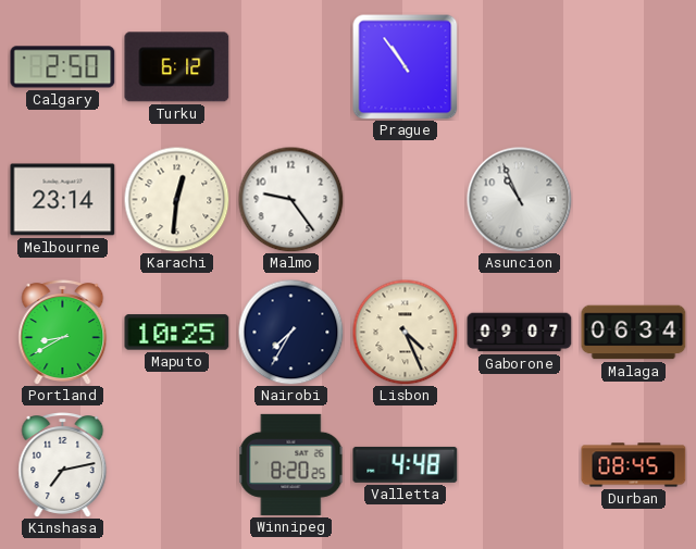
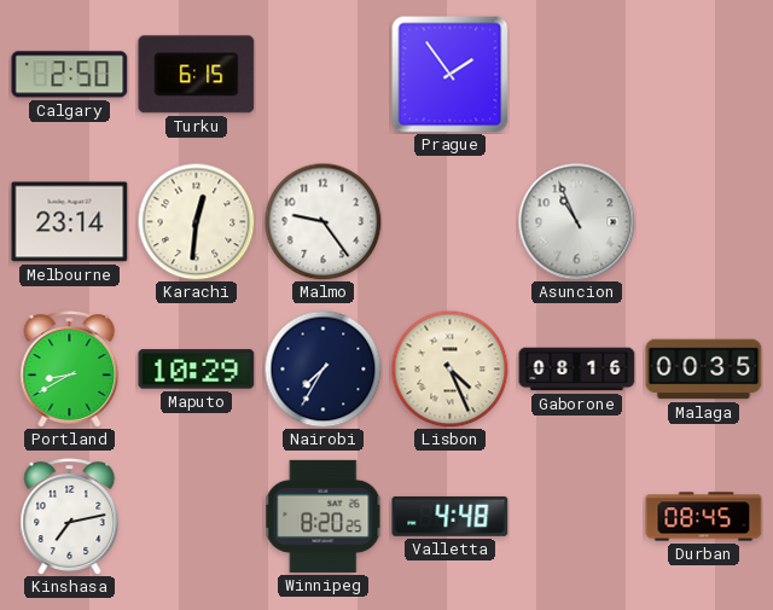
Turku: 6:12 -> 6:15 (197, 75)
Prague: 10:54 -> 1:54 (451, 75)
Maputo: 10:25 -> 10:29 (197, 370)
Gaborone: 09:07 -> 08:16 (577, 370)
Malaga: 06:34 -> 00:35 (704, 370)
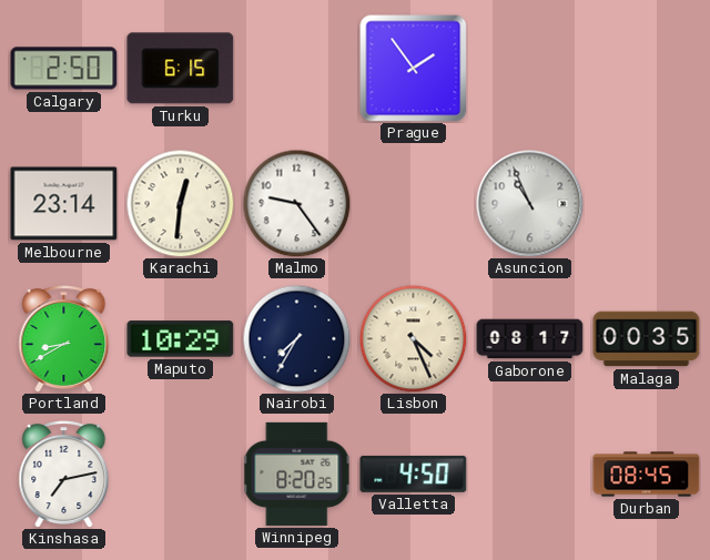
Gaborone: 08:16 -> 08:17 (530, 339)
Valletta: 4:48 -> 4:50 (414, 474)
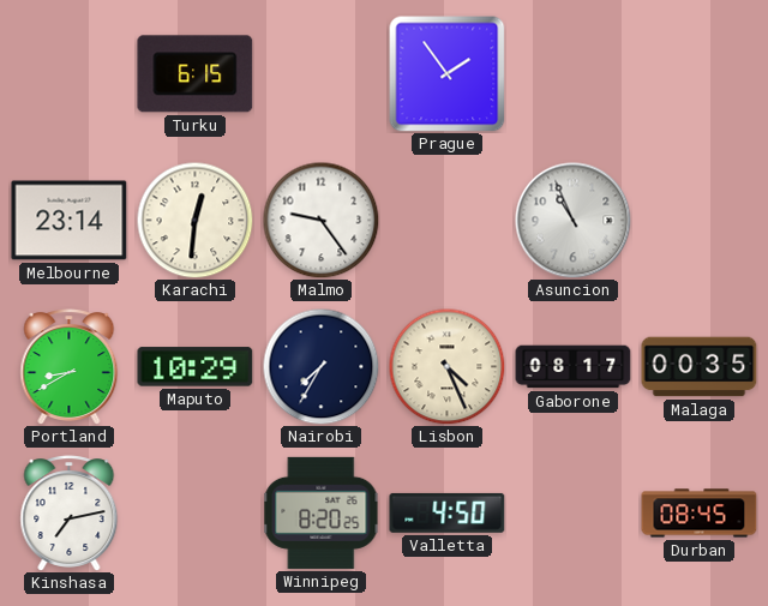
Calgary: 2:50 -> none (64, 69)
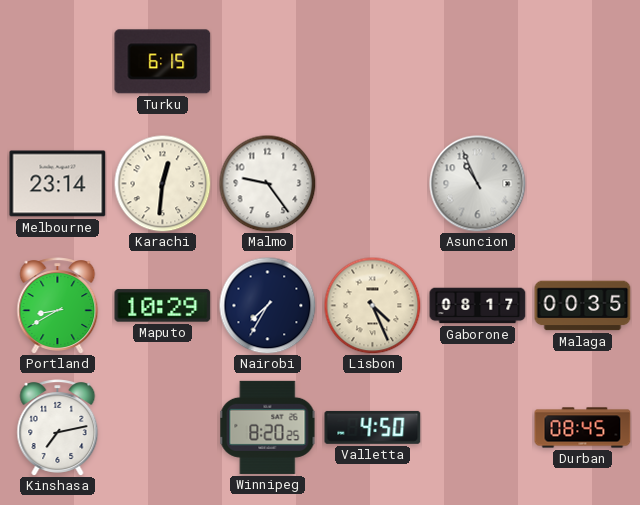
Prague: 1:54 -> none (448, 74)
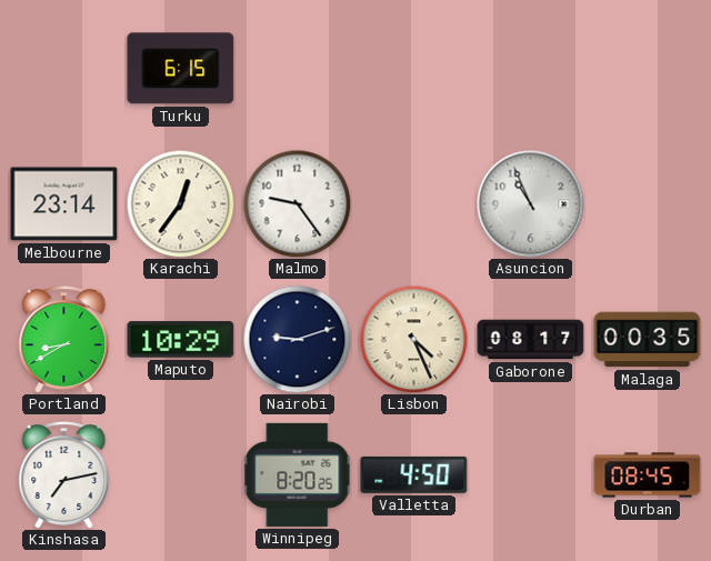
Karachi: 12:31 -> 12:36 (180, 203)
Nairobi: 7:35 -> 9:12 (297, 339)
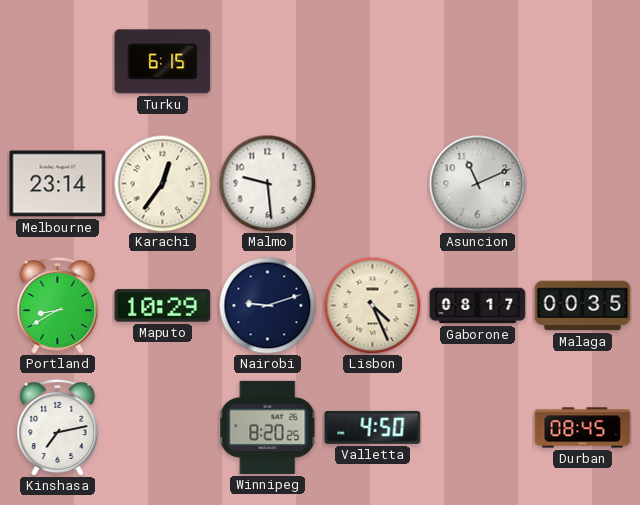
Malmo: 9:24 -> 9:29 (267, 183)
Asuncion: 10:56 -> 11:11 (478, 184)
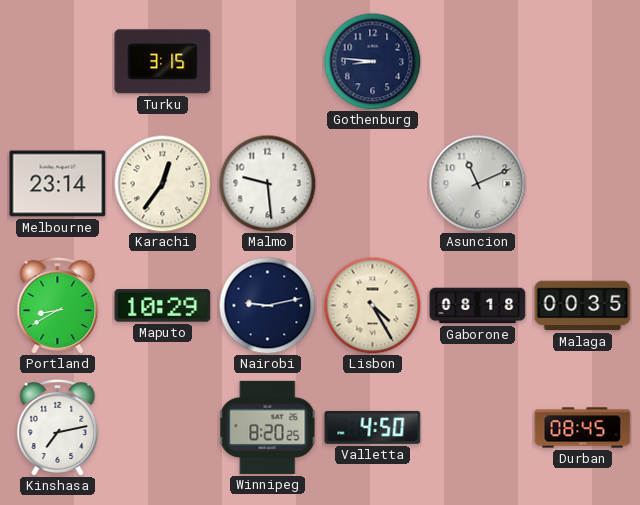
Turku: 6:15 -> 3:15 (163, 62)
Gothenburg: none -> 8:46 (372, 61)
Nairobi: 9:12 -> 9:13 (267, 305)
Lisbon: 4:26 -> 4:25 (372, 305)
Gaborone: 08:17 -> 08:18 (478, 306)
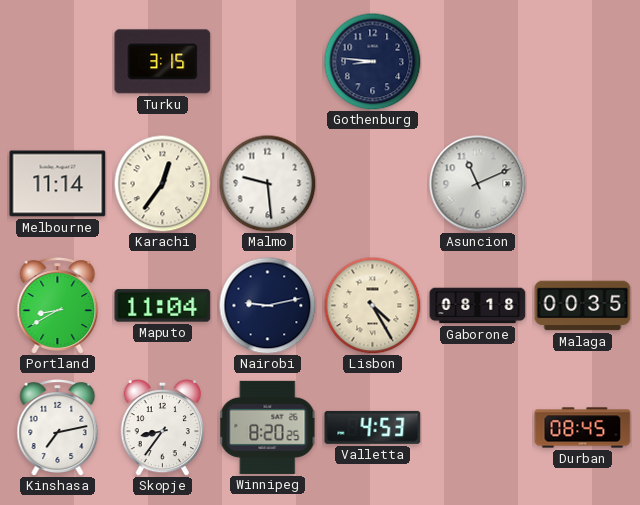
Melbourne: 23:14 -> 11:14 (58, 184)
Maputo: 10:29 -> 11:04 (163, 306)
Skopje: none -> 8:36 (162, 427)
Valletta: 4:50 -> 4:53 (373, 427)
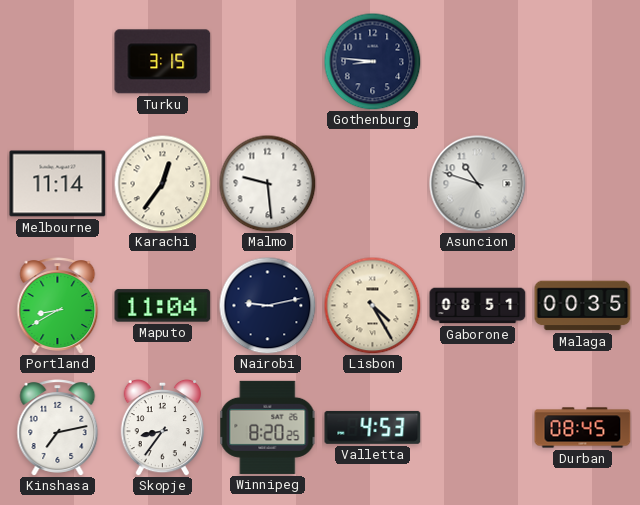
Asuncion: 11:11 -> 10:48 (478, 184)
Gaborone: 08:18 -> 08:51 (478, 306)
